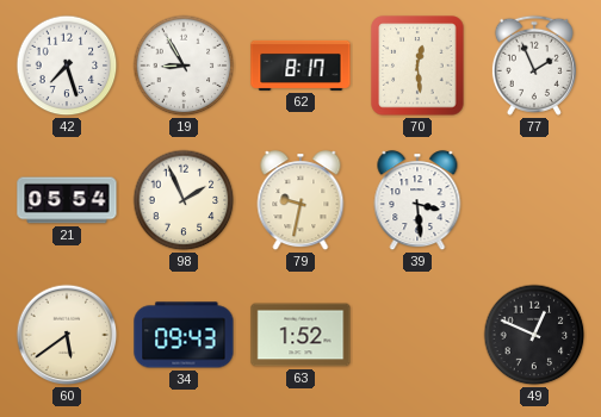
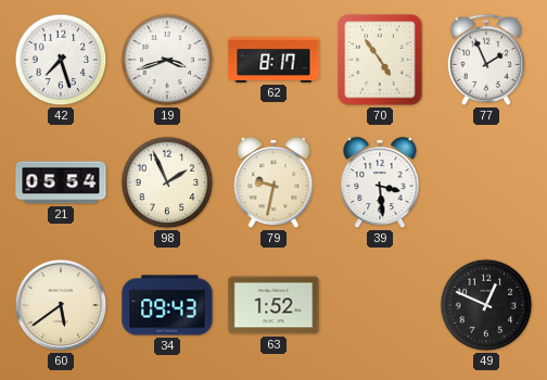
19: 8:55 -> 3:42 (167, 60)
70: 12:29 -> 4:54 (380, 60)
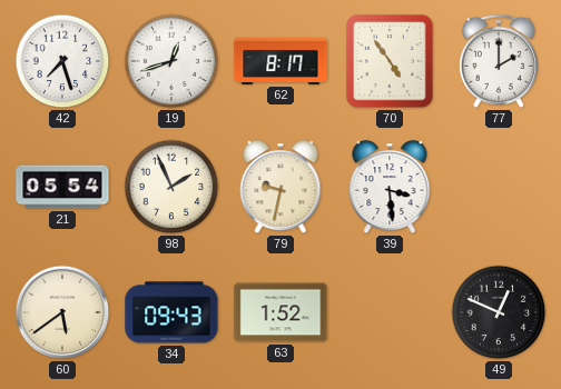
19: 3:42 -> 12:42 (171, 61)
77: 1:56 -> 2:00 (499, 61)
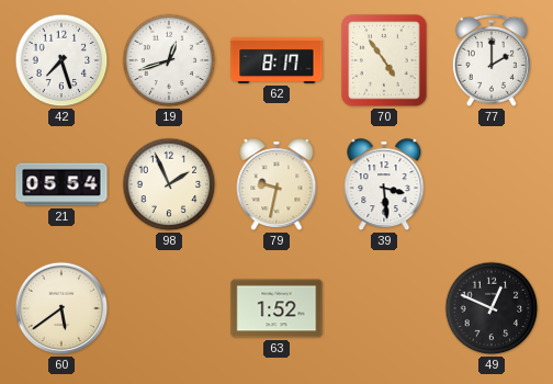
34: 09:43 -> none (171, 312)
